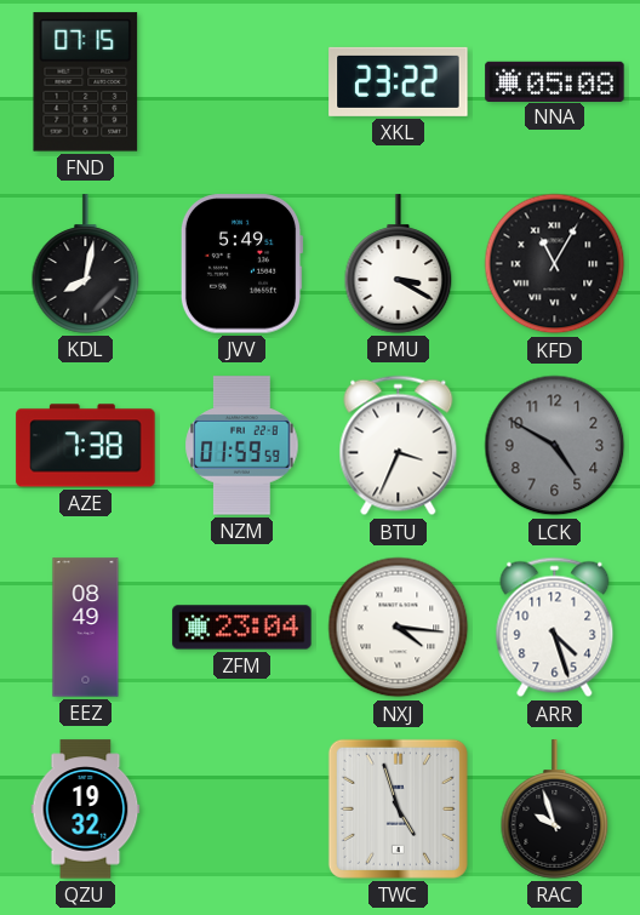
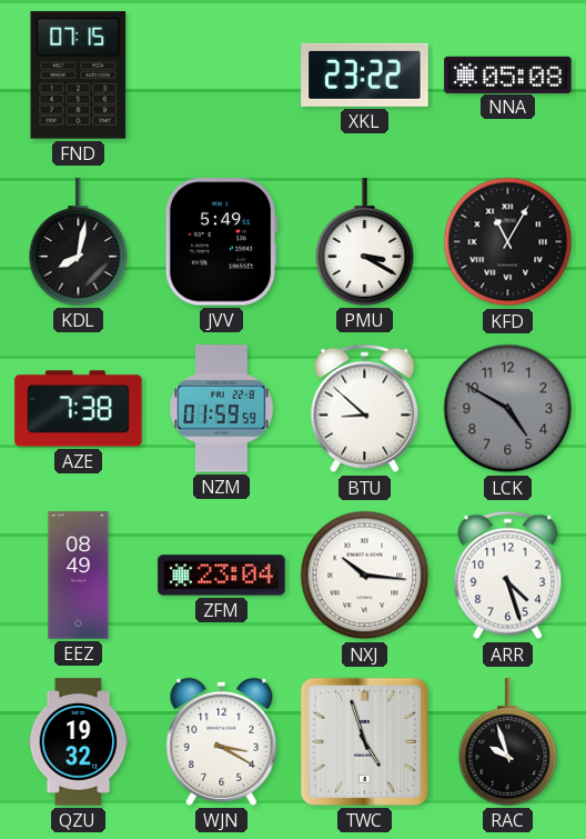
BTU: 3:34 -> 8:52 (365, 409)
NXJ: 4:16 -> 10:16 (365, 576)
WJN: none -> 3:20 (222, 741)
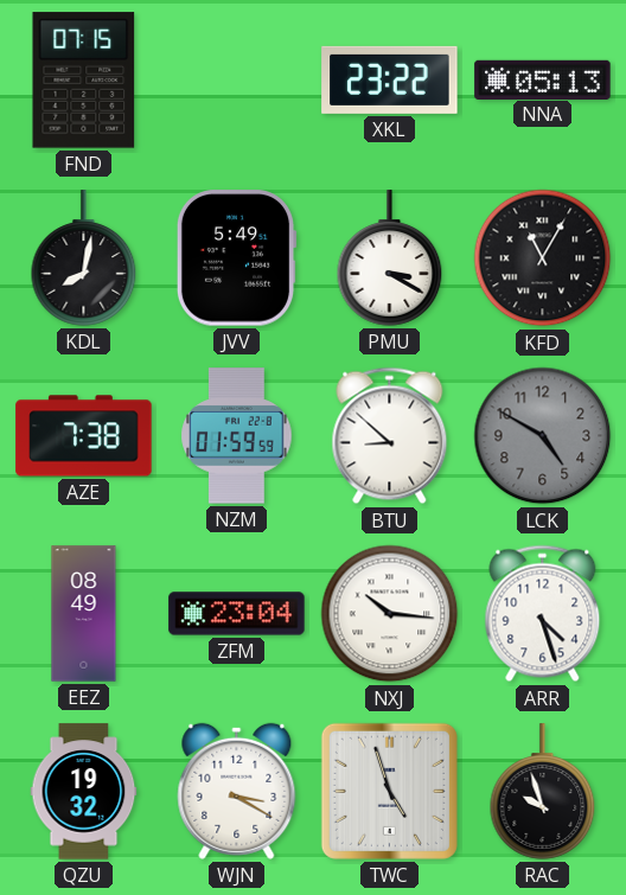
NNA: 05:08 -> 05:13 (543, 79)
